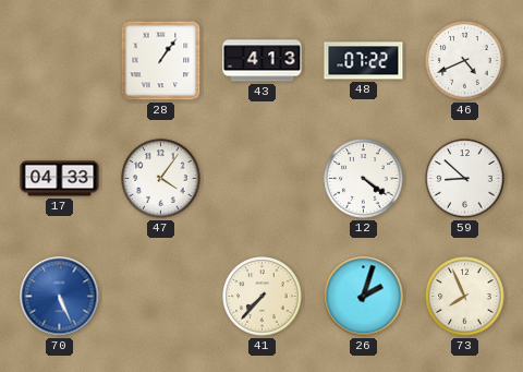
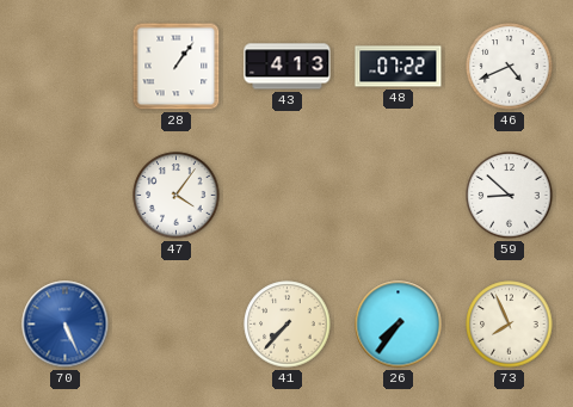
17: 04:33 -> none (60, 179)
12: 4:21 -> none (364, 179)
26: 2:03 -> 7:36 (399, 325)
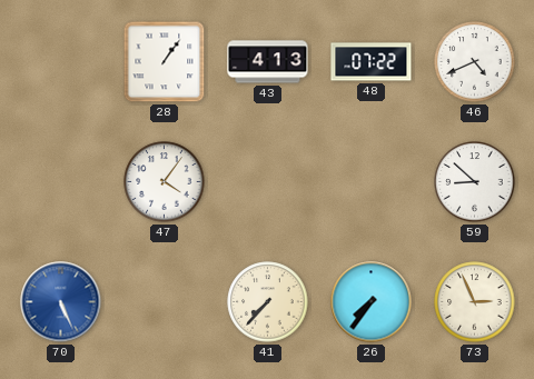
73: 7:56 -> 2:56 (475, 302)
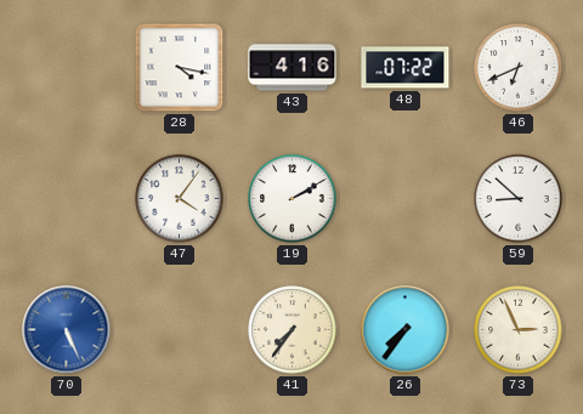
28: 1:06 -> 4:17 (180, 68)
43: 4:13 -> 4:16 (293, 68)
46: 4:41 -> 6:41 (519, 68)
19: none -> 2:10 (293, 199)
41: 7:37 -> 7:36 (293, 330)
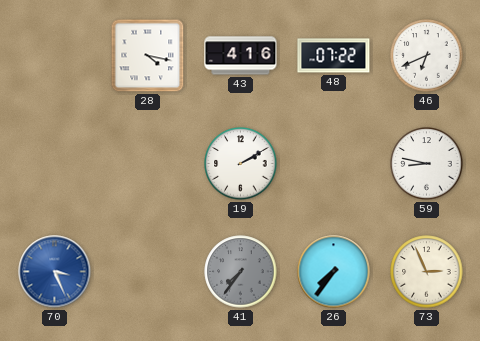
47: 4:06 -> none (180, 199)
59: 8:52 -> 8:47 (427, 164)
70: 5:26 -> 3:26 (55, 272)
41 dial: cream -> grey (241, 272)
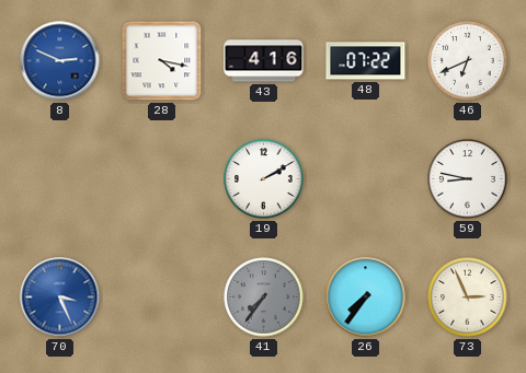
8: none -> 2:49 (60, 61)
